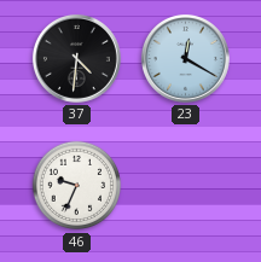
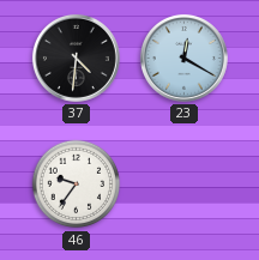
46: 9:34 -> 9:36 (77, 185)
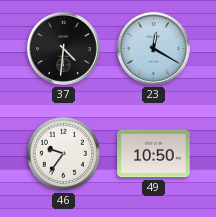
49: none -> 10:50 (154, 154)
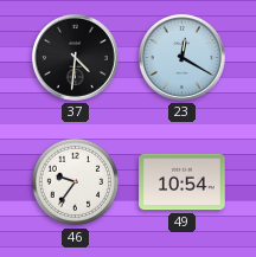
49: 10:50 -> 10:54 (183, 182)
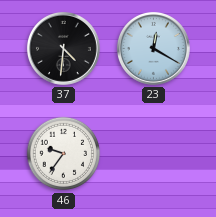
49: 10:54 -> none (183, 182)
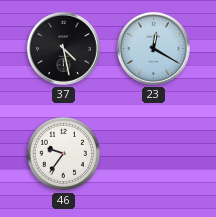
37: 4:31 -> 4:28 (63, 48)
